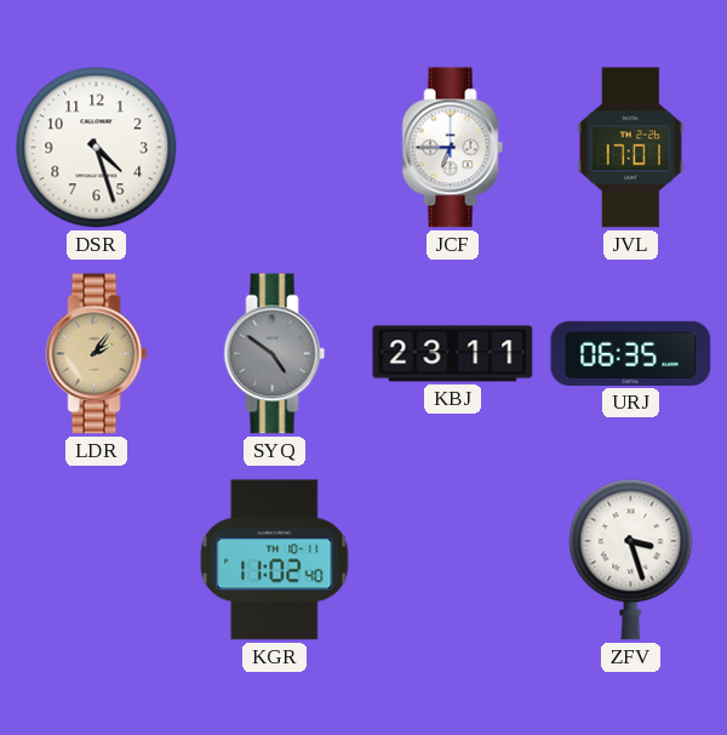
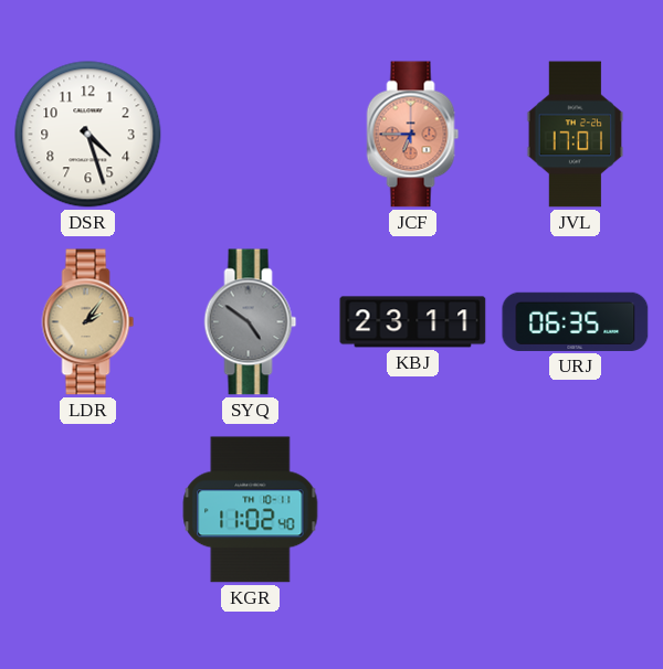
JCF dial: white -> salmon (413, 135)
ZFV: 3:27 -> none (631, 560)
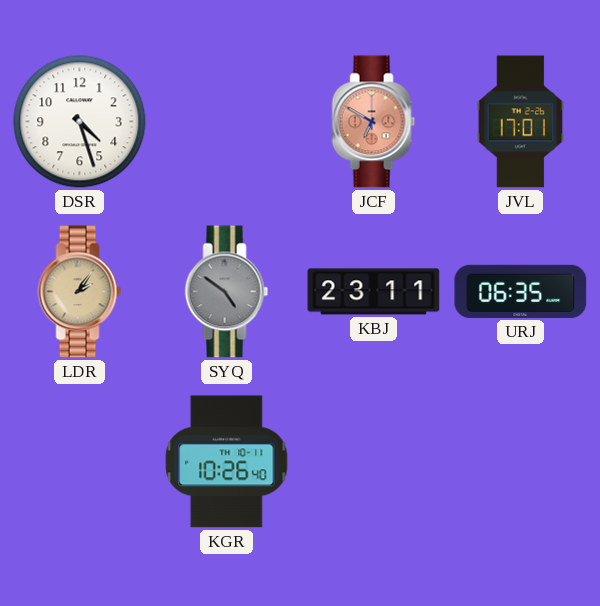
JCF: 6:45 -> 6:50 (374, 122)
KGR: 11:02 -> 10:26 (227, 462)
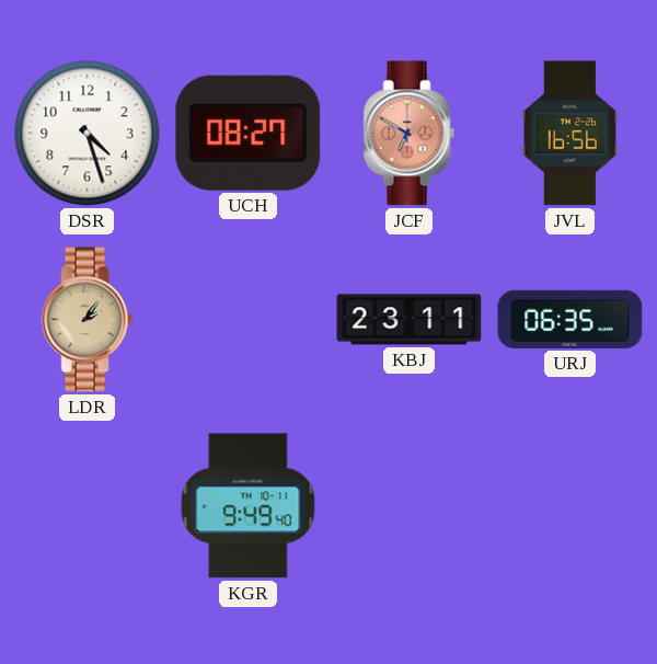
UCH: none -> 08:27 (249, 133)
JVL: 17:01 -> 16:56 (570, 134)
SYQ: 4:51 -> none (227, 292)
KGR: 10:26 -> 9:49 (249, 506)
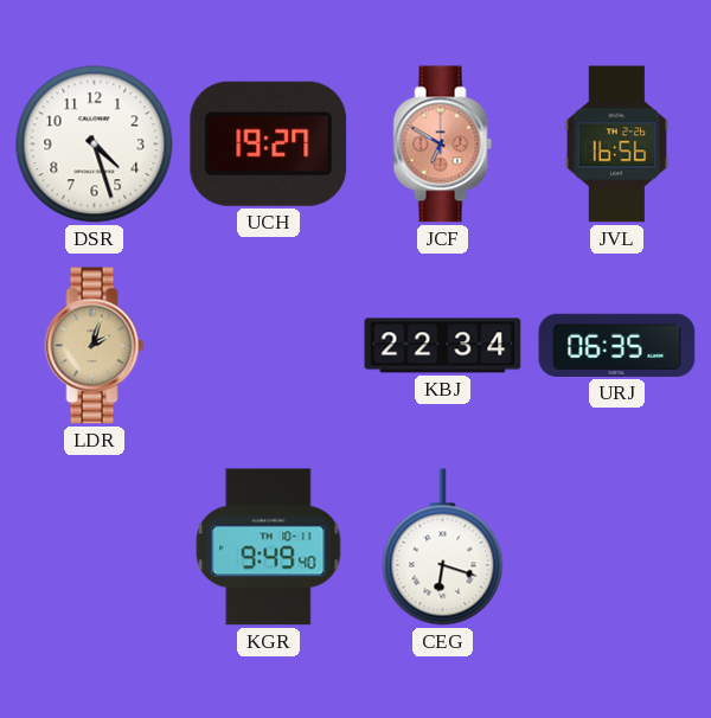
UCH: 08:27 -> 19:27 (269, 143)
LDR: 2:06 -> 2:03 (95, 346)
KBJ: 23:11 -> 22:34 (443, 346)
CEG: none -> 6:18 (443, 547)
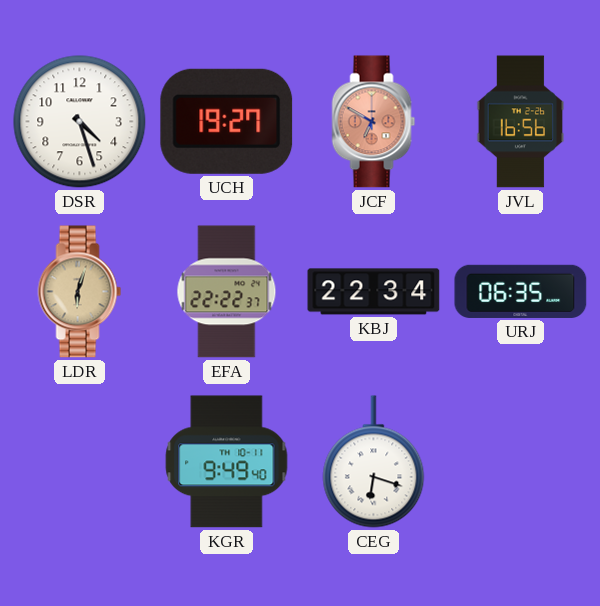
LDR: 2:03 -> 6:03 (80, 292)
EFA: none -> 22:22 (227, 292)
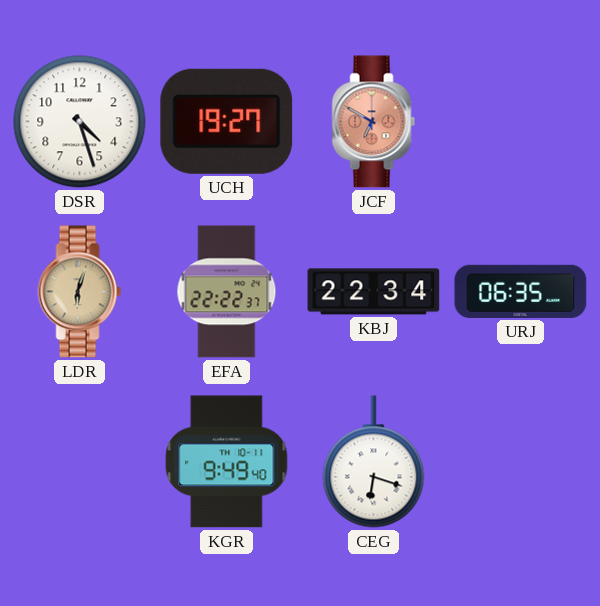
JVL: 16:56 -> none (521, 122)
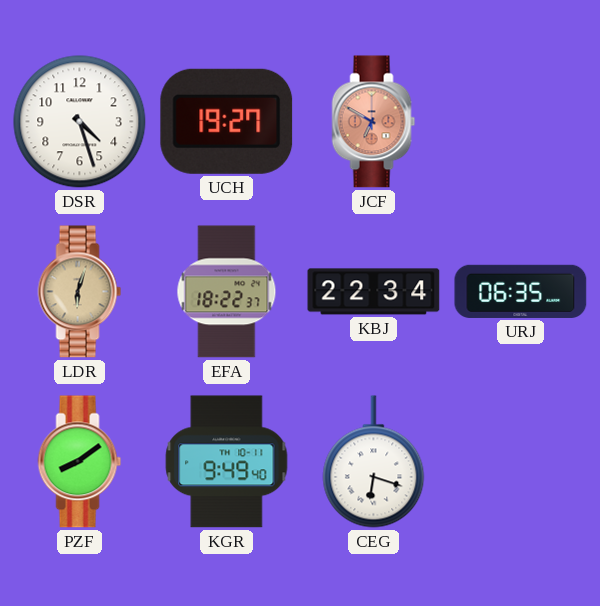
EFA: 22:22 -> 18:22 (227, 292)
PZF: none -> 8:09 (80, 462)
